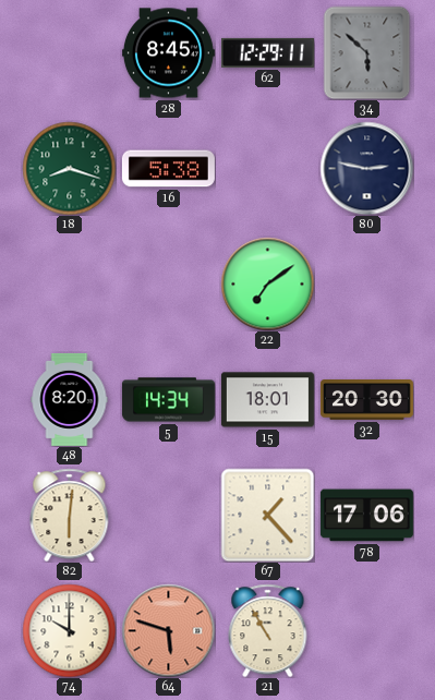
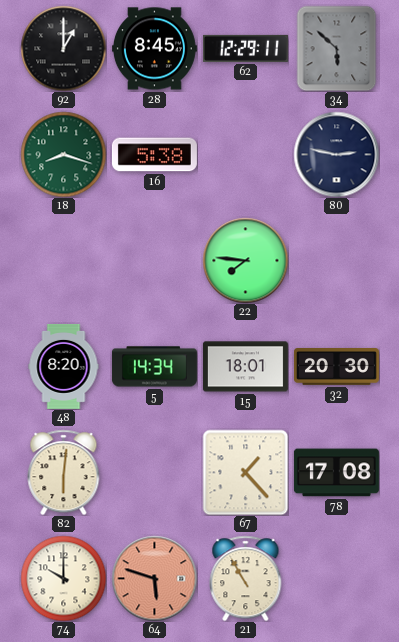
92: none -> 1:00 (63, 48)
22: 7:09 -> 7:46 (245, 260)
78: 17:06 -> 17:08 (336, 473)
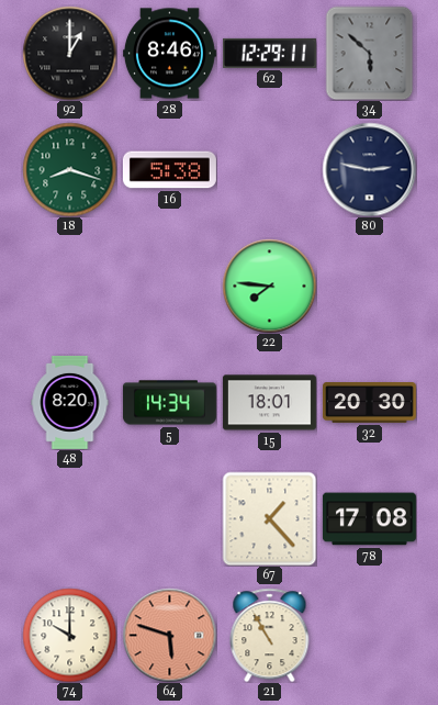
28: 8:45 -> 8:46 (169, 54)
82: 6:01 -> none (64, 472)
